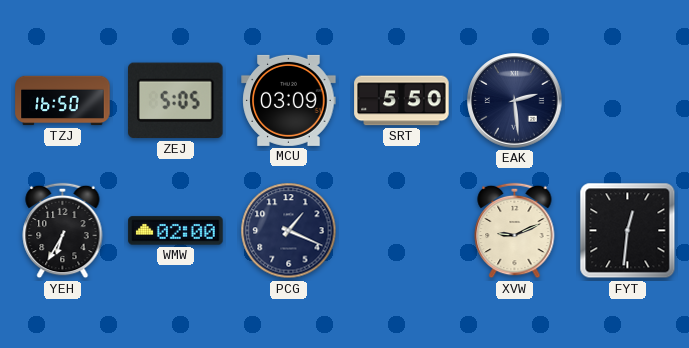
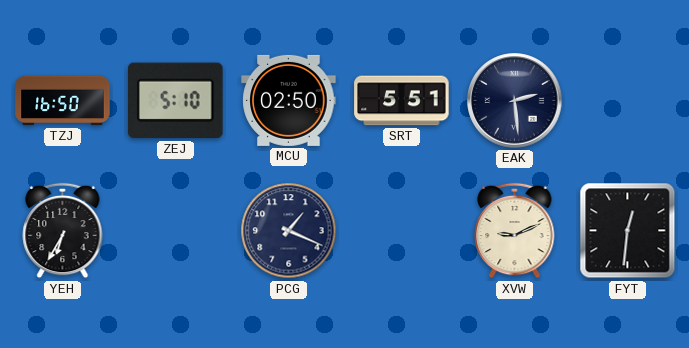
ZEJ: 5:05 -> 5:10 (176, 101)
MCU: 03:09 -> 02:50 (289, 100)
SRT: 5:50 -> 5:51 (402, 101)
WMW: 02:00 -> none (176, 231)
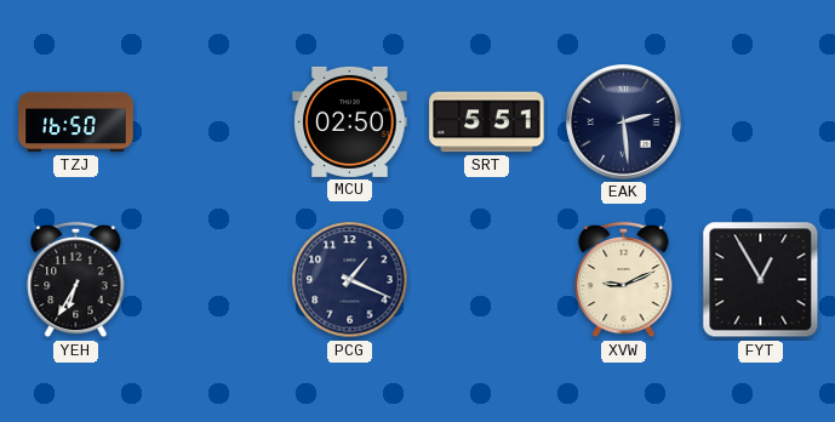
ZEJ: 5:10 -> none (176, 101)
FYT: 12:31 -> 12:55 (761, 280)
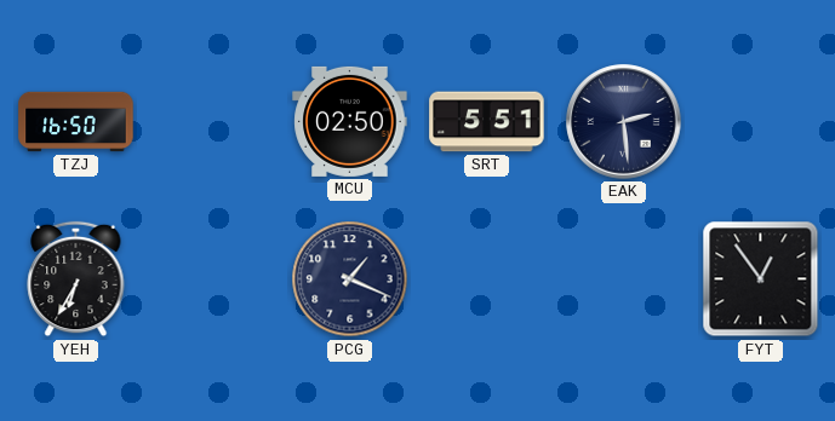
XVW: 9:11 -> none (624, 280)
FYT: 12:55 -> 12:54 (761, 279)
